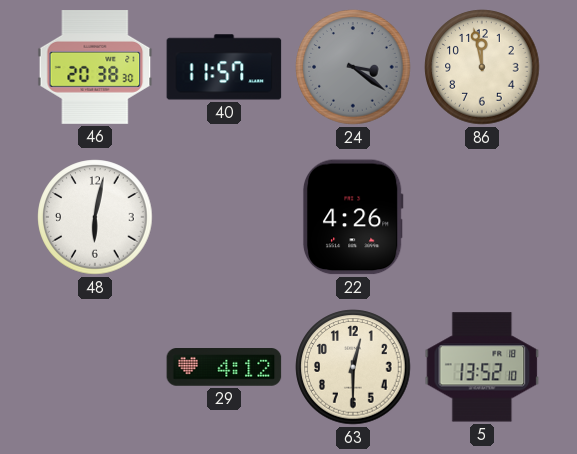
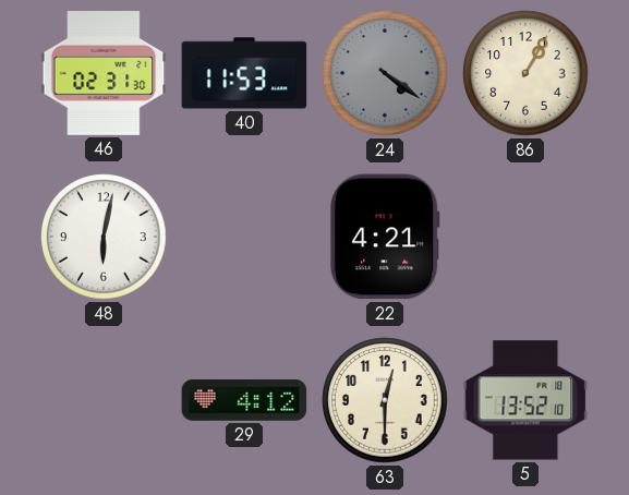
46: 20:38 -> 02:31 (104, 74)
40: 11:57 -> 11:53 (244, 73)
24: 3:21 -> 4:21 (385, 73)
86: 11:58 -> 1:05 (525, 73)
22: 4:26 -> 4:21 (385, 237)
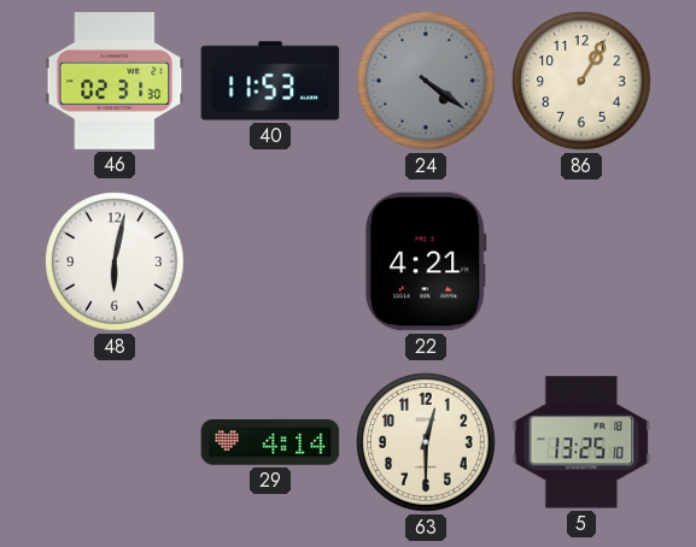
29: 4:12 -> 4:14 (270, 443)
5: 13:52 -> 13:25 (581, 442)
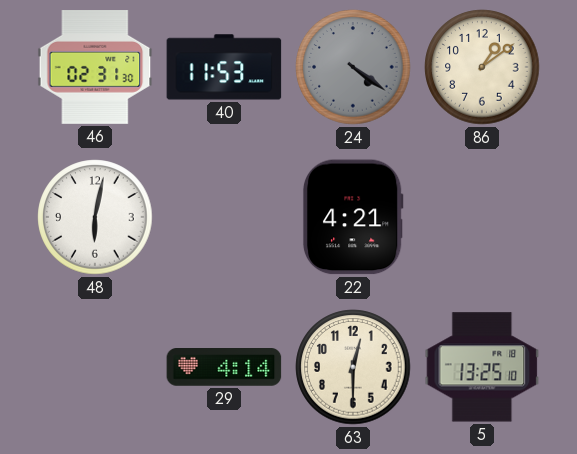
86: 1:05 -> 1:09 (482, 67)
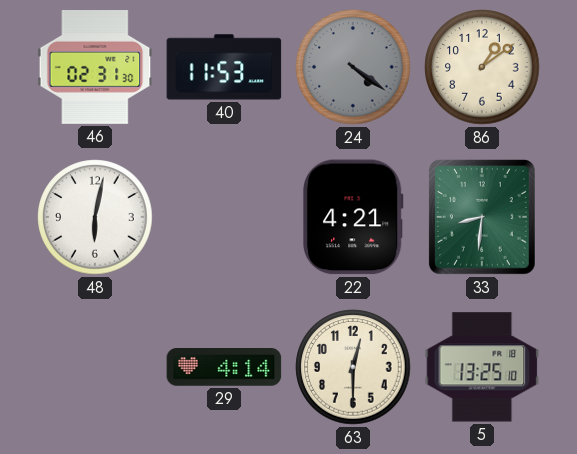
33: none -> 8:31 (482, 217)
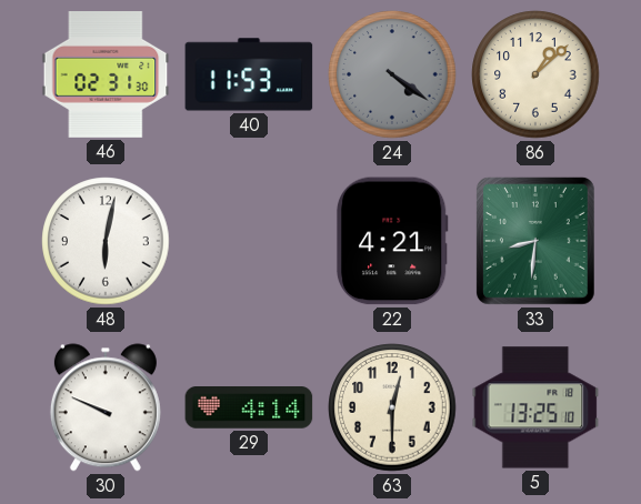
86: 1:09 -> 1:08 (535, 74)
30: none -> 9:49 (106, 407)
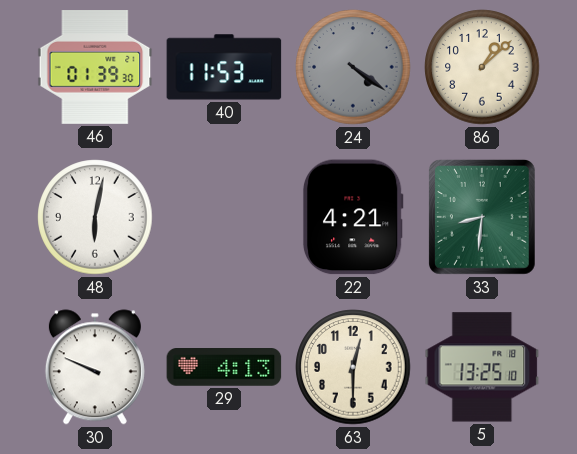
46: 02:31 -> 01:39 (95, 68)
29: 4:14 -> 4:13 (224, 368)
